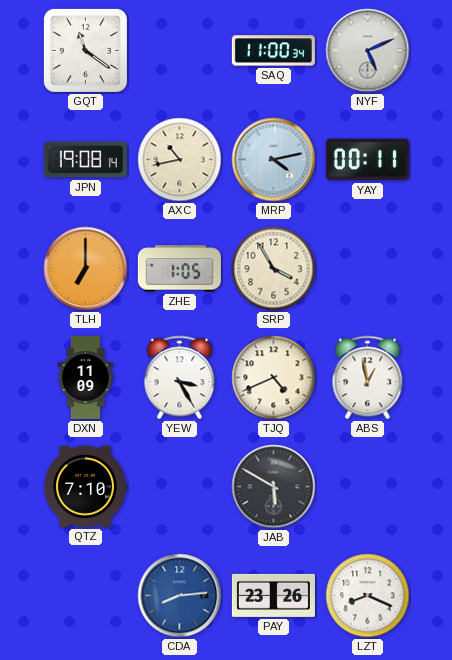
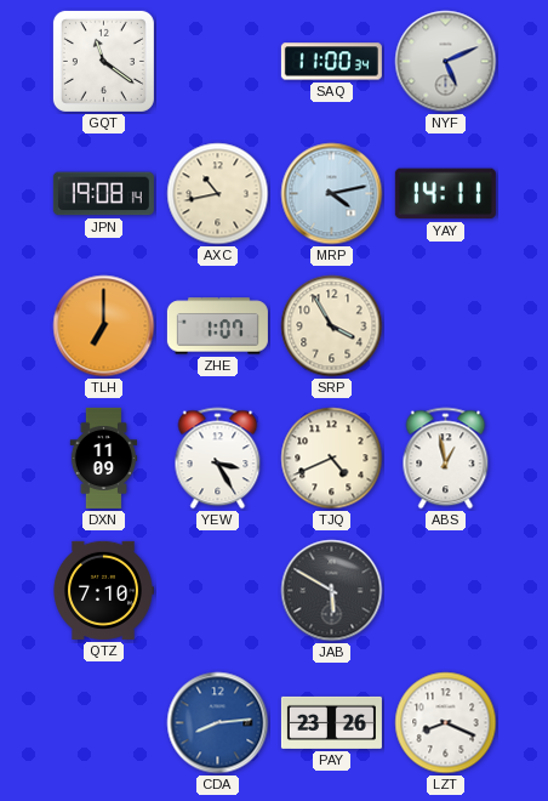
YAY: 00:11 -> 14:11 (445, 194)
ZHE: 1:05 -> 1:07 (217, 326)
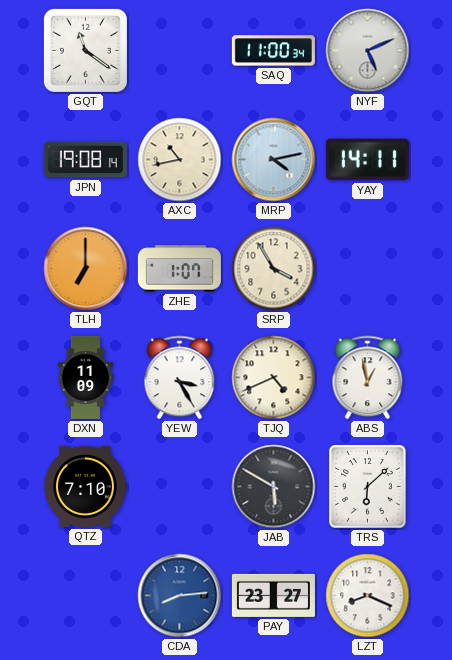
TRS: none -> 6:08 (368, 487)
PAY: 23:26 -> 23:27 (273, 595)
